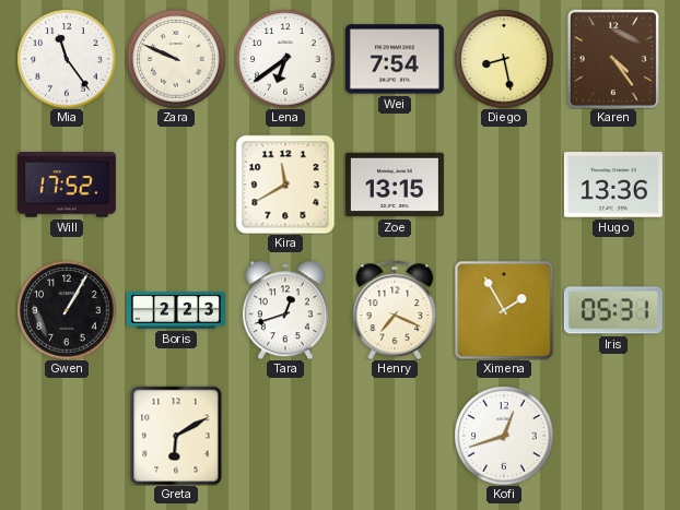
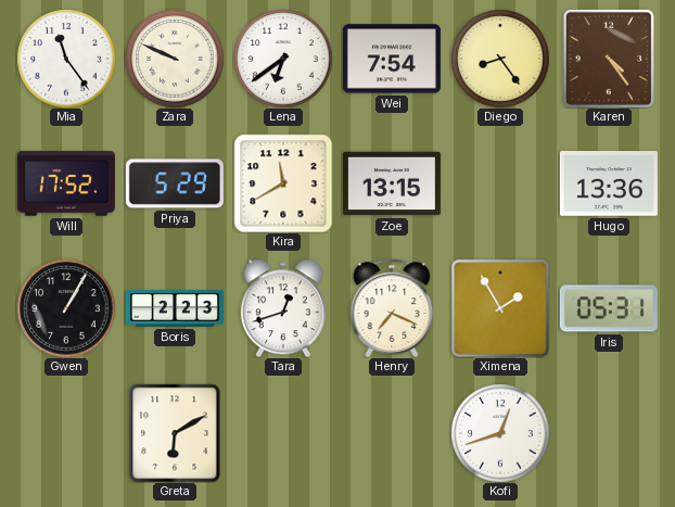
Diego: 8:28 -> 8:24 (500, 59)
Priya: none -> 5:29 (175, 183)
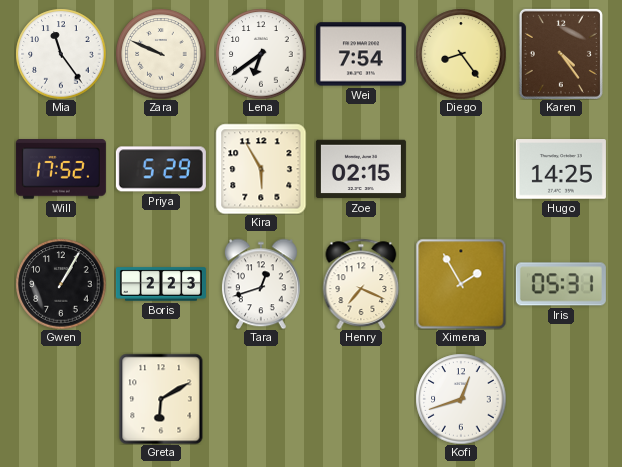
Kira: 11:40 -> 5:55 (261, 169)
Zoe: 13:15 -> 02:15 (361, 169)
Hugo: 13:36 -> 14:25 (561, 169)
